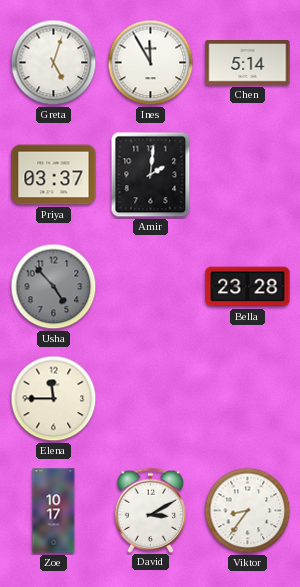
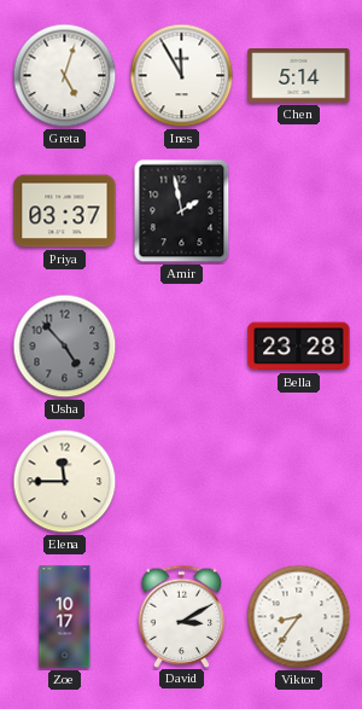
Amir: 2:01 -> 1:58 (182, 211)
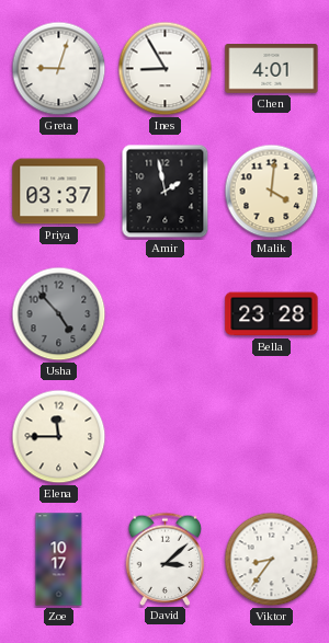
Greta: 5:03 -> 9:03 (59, 69)
Ines: 11:55 -> 8:55 (166, 69)
Chen: 5:14 -> 4:01 (272, 69)
Malik: none -> 4:01 (272, 192)
David: 3:10 -> 3:08 (166, 559)
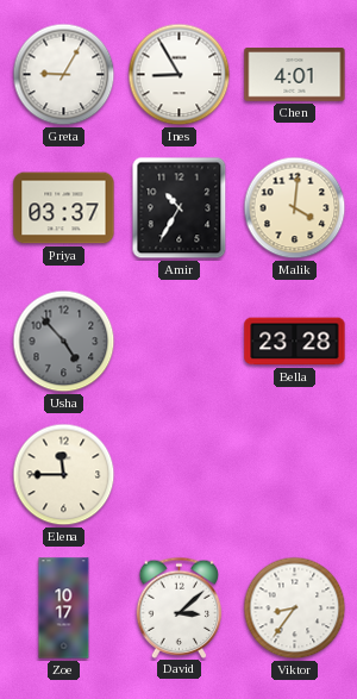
Greta: 9:03 -> 9:05 (64, 75)
Amir: 1:58 -> 10:35 (180, 208)
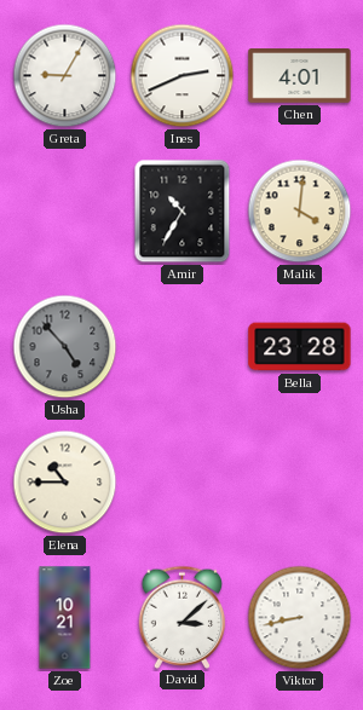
Ines: 8:55 -> 2:41 (183, 76)
Priya: 03:37 -> none (64, 208)
Elena: 11:45 -> 10:45 (65, 483)
Zoe: 10:17 -> 10:21 (65, 618)
Viktor: 8:36 -> 8:43 (300, 618)
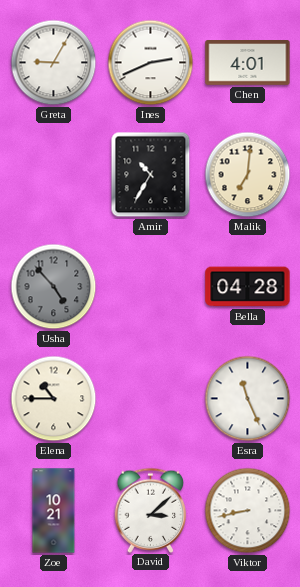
Malik: 4:01 -> 7:01 (248, 175)
Bella: 23:28 -> 04:28 (248, 287)
Esra: none -> 11:26 (248, 399)
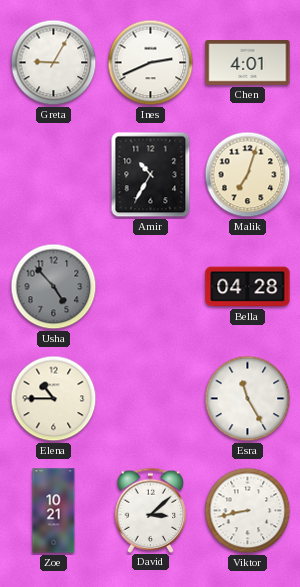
Malik: 7:01 -> 7:03 (248, 175)
Esra: 11:26 -> 11:25 (248, 399)
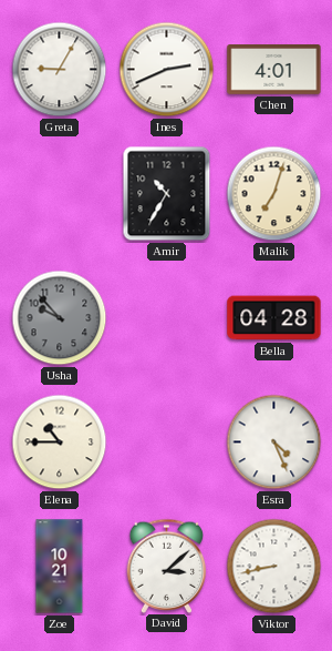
Usha: 4:53 -> 9:53 (60, 318)
Esra: 11:25 -> 4:26 (274, 443)
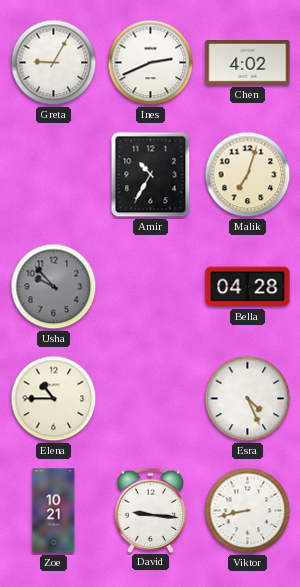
Chen: 4:01 -> 4:02 (248, 63)
David: 3:08 -> 9:16 (151, 510)
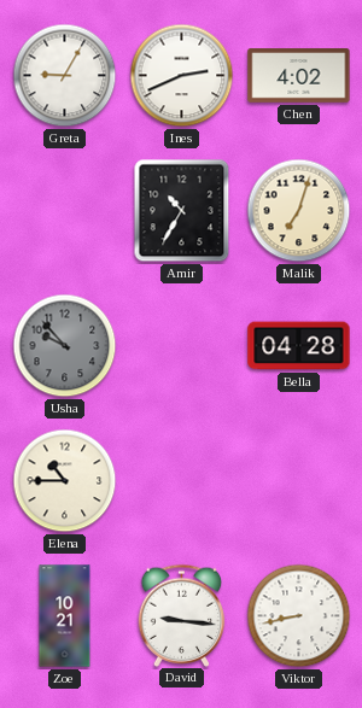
Esra: 4:26 -> none (248, 399)
